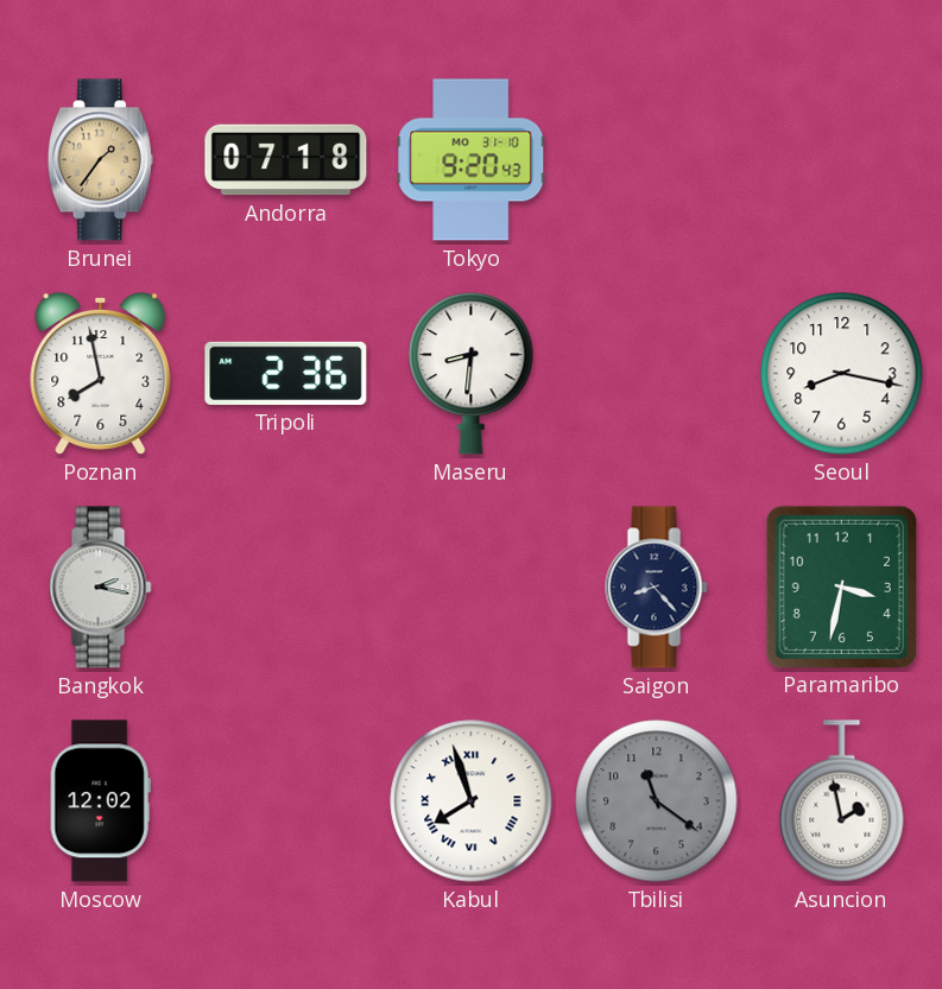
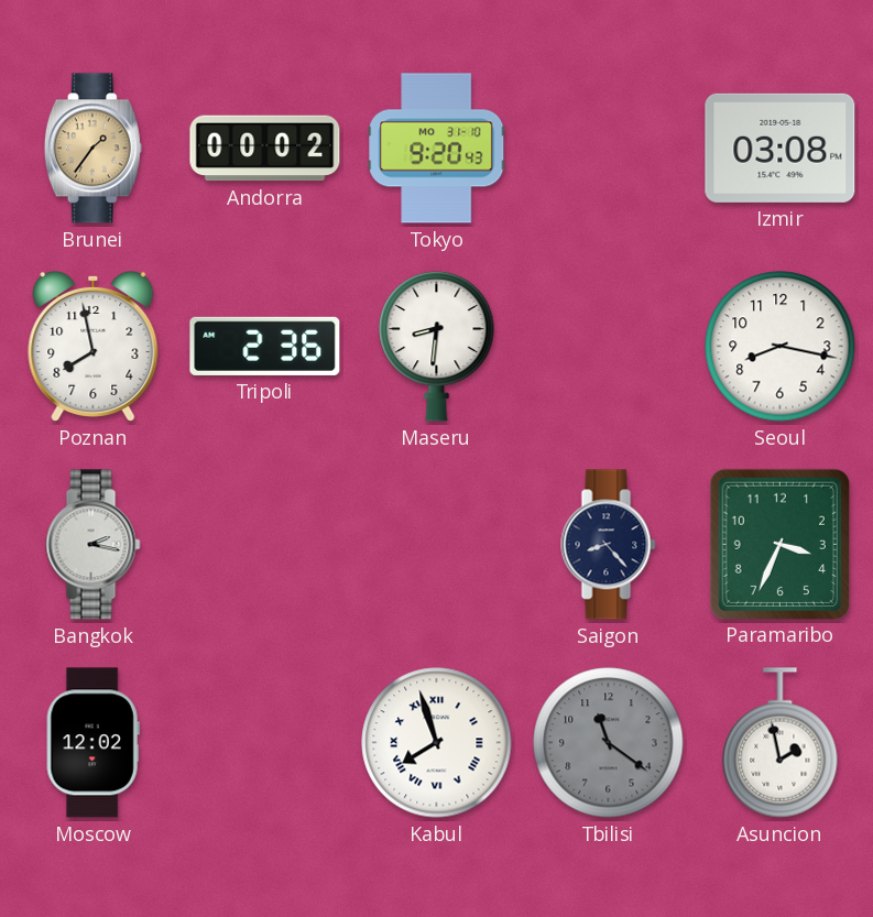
Andorra: 07:18 -> 00:02 (265, 149)
Izmir: none -> 03:08 (781, 148)
Paramaribo: 3:32 -> 3:34 (779, 544)
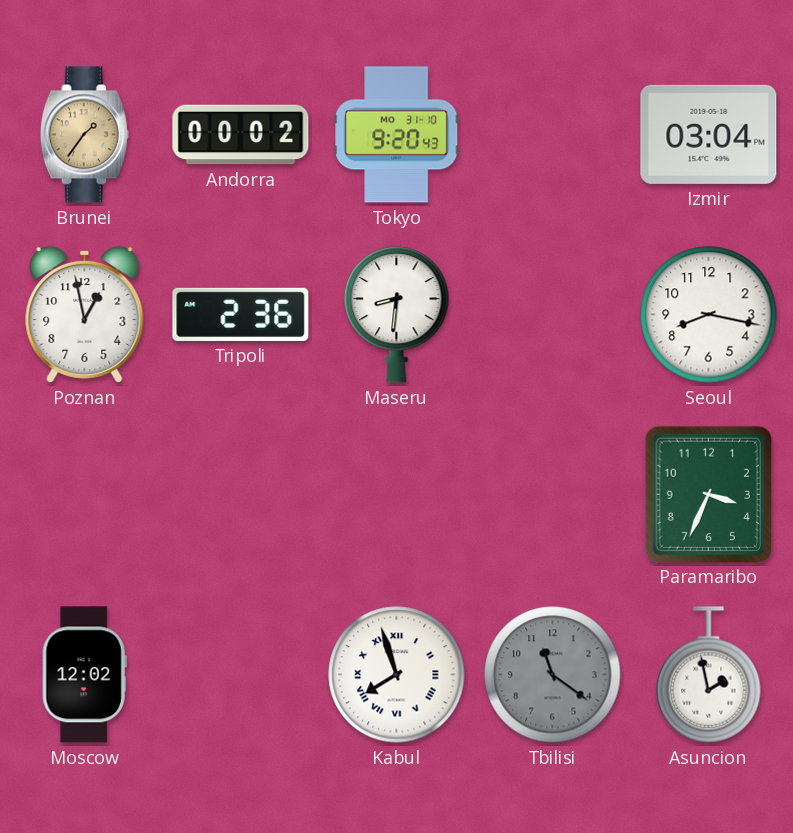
Izmir: 03:08 -> 03:04 (709, 134)
Poznan: 7:58 -> 12:58 (85, 314)
Bangkok: 2:17 -> none (94, 545)
Saigon: 8:23 -> none (609, 545)
